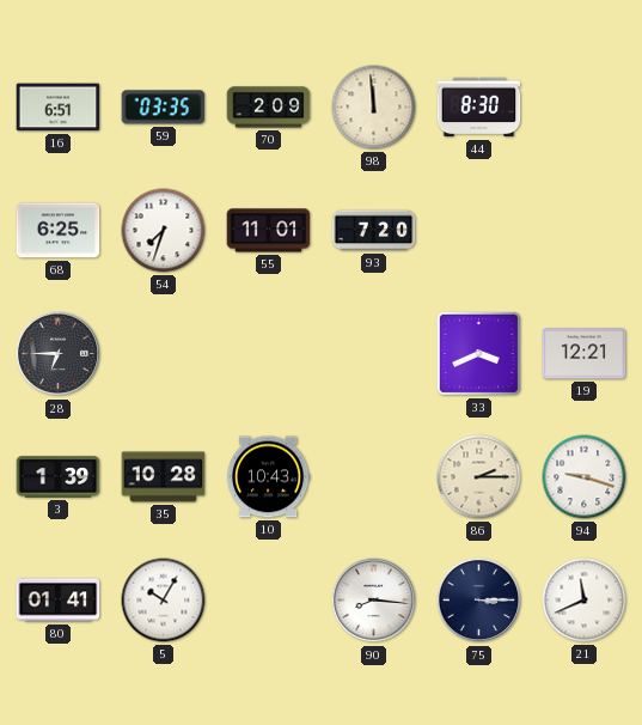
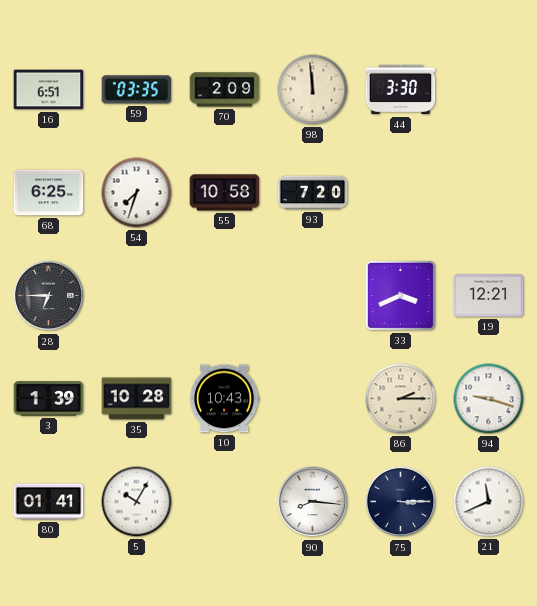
44: 8:30 -> 3:30 (401, 90)
55: 11:01 -> 10:58 (225, 193)
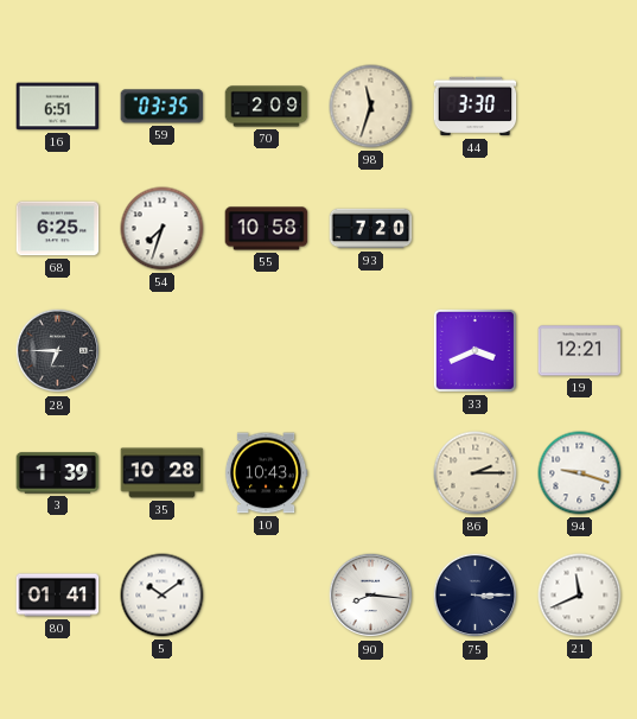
98: 11:59 -> 11:33 (371, 107)
5: 10:05 -> 10:09 (163, 596)
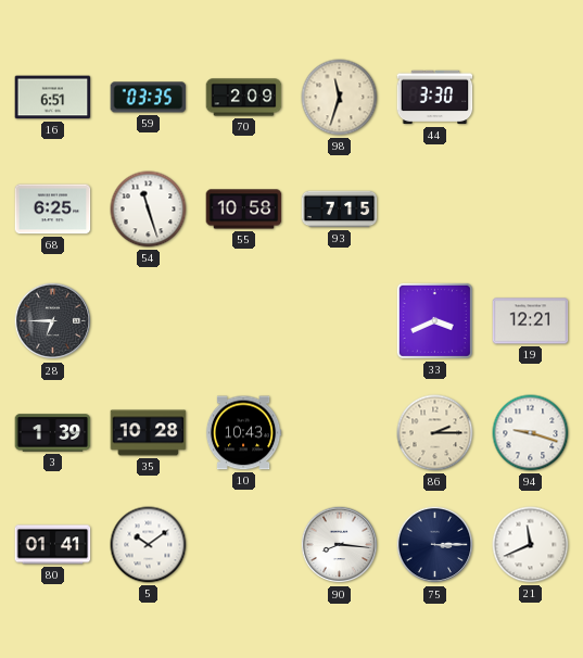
54: 7:33 -> 11:27 (149, 210)
93: 7:20 -> 7:15 (340, 210)
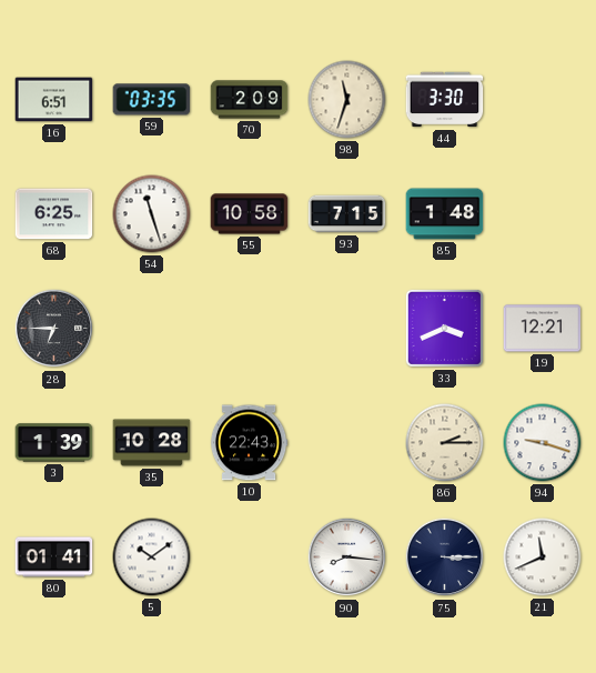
85: none -> 1:48 (445, 214)
10: 10:43 -> 22:43 (249, 443)
